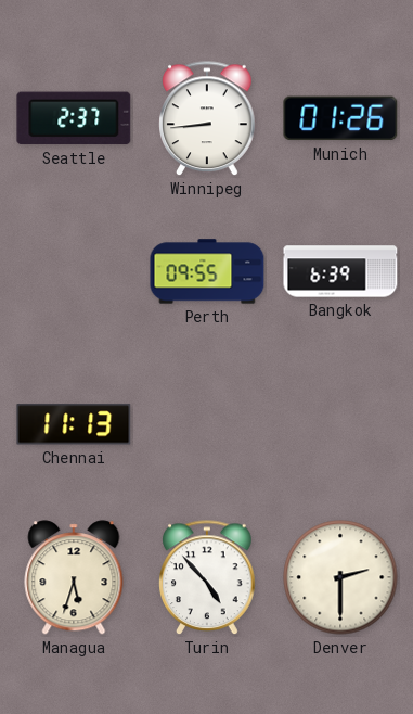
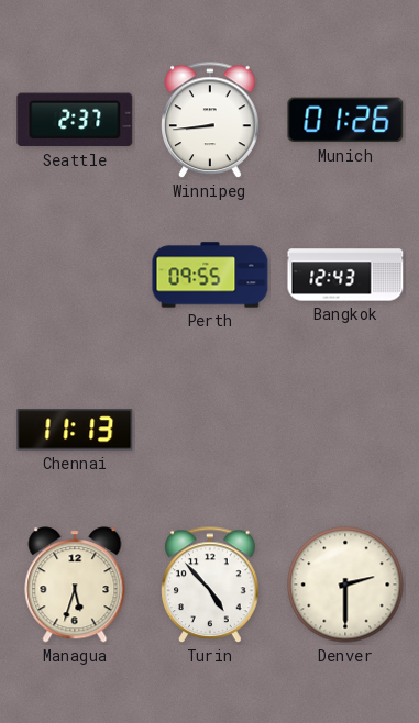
Bangkok: 6:39 -> 12:43 (345, 275)
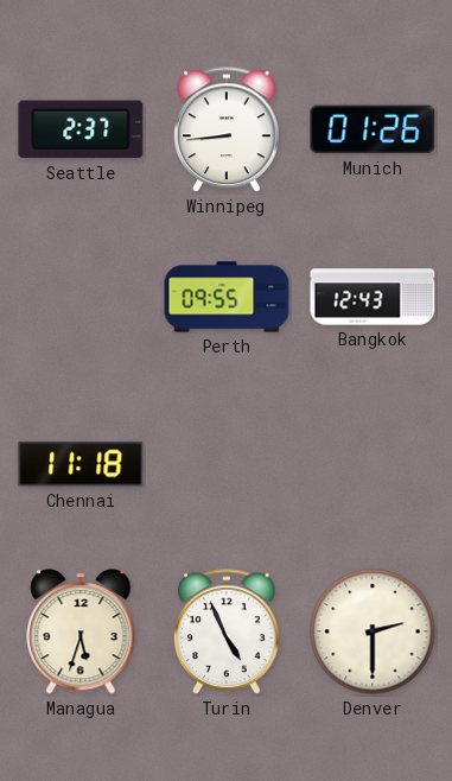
Chennai: 11:13 -> 11:18 (81, 464)
Turin: 4:53 -> 4:56 (227, 633)
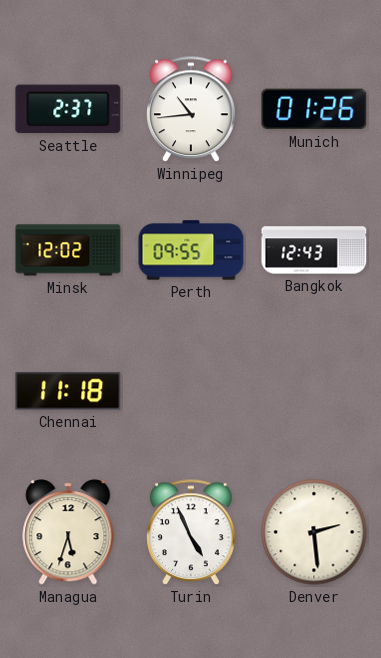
Winnipeg: 8:44 -> 10:44 (191, 110)
Minsk: none -> 12:02 (68, 250)
Denver: 2:30 -> 2:29 (314, 532)
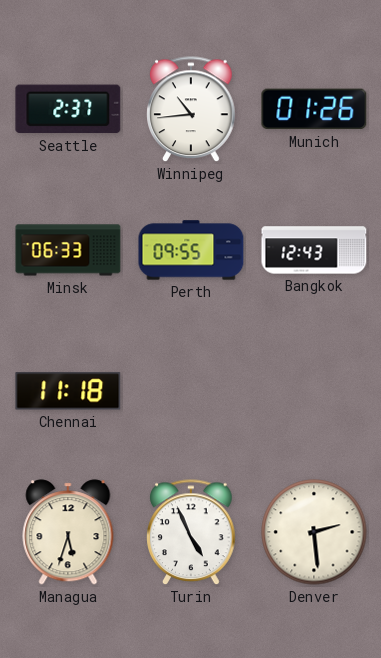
Minsk: 12:02 -> 06:33 (68, 250)
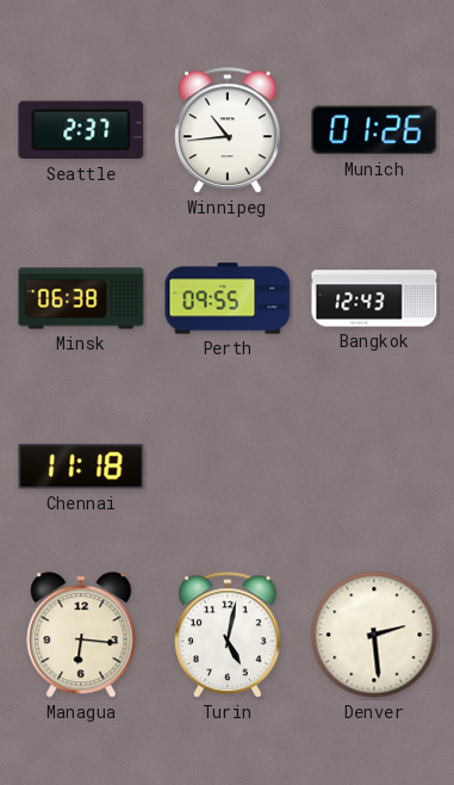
Minsk: 06:33 -> 06:38 (81, 298)
Managua: 5:33 -> 6:16 (81, 635)
Turin: 4:56 -> 5:02 (228, 636)
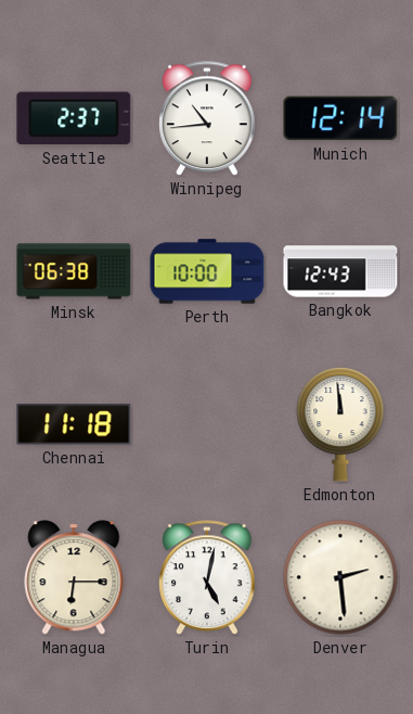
Munich: 01:26 -> 12:14 (340, 118)
Perth: 09:55 -> 10:00 (207, 271)
Edmonton: none -> 11:59 (340, 424)
Managua: 6:16 -> 6:15 (74, 577)
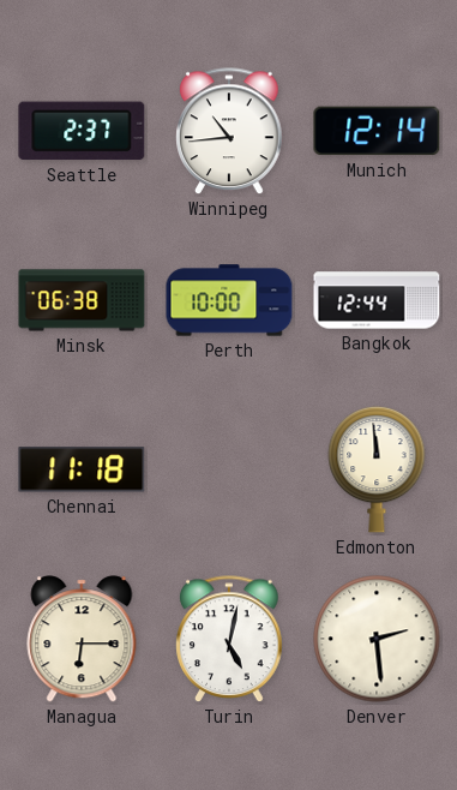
Bangkok: 12:43 -> 12:44 (377, 300)
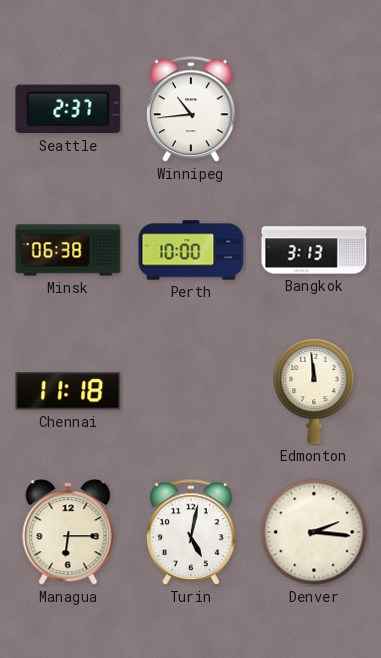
Munich: 12:14 -> none (377, 131)
Bangkok: 12:44 -> 3:13 (314, 250)
Denver: 2:29 -> 2:16 (314, 532)
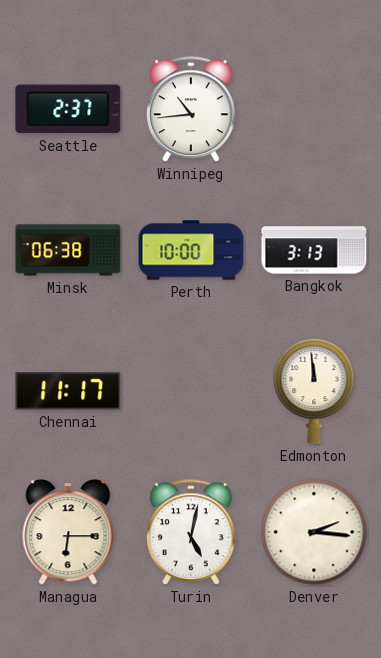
Chennai: 11:18 -> 11:17 (68, 391)
